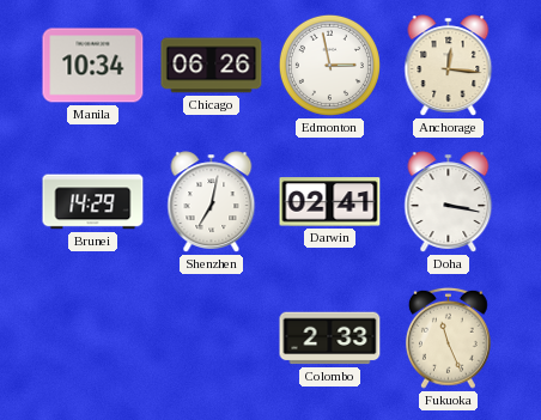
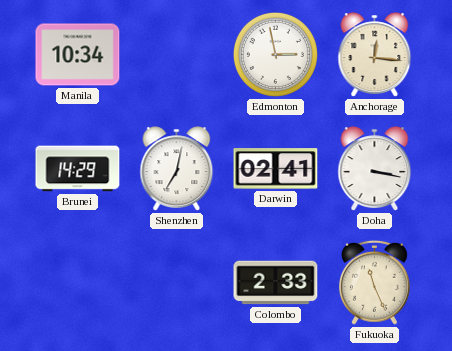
Chicago: 06:26 -> none (212, 66)
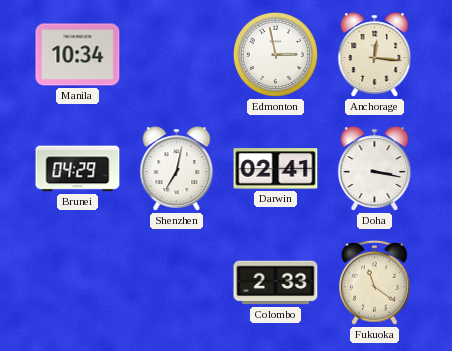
Brunei: 14:29 -> 04:29 (78, 169)
Fukuoka: 11:26 -> 11:21 (374, 282)
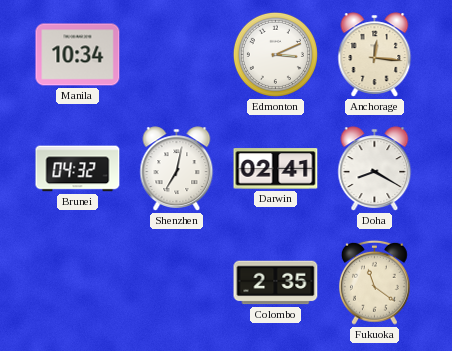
Edmonton: 2:58 -> 3:11 (275, 54)
Brunei: 04:29 -> 04:32 (78, 169)
Doha: 3:17 -> 8:20 (375, 169)
Colombo: 2:33 -> 2:35 (276, 283)
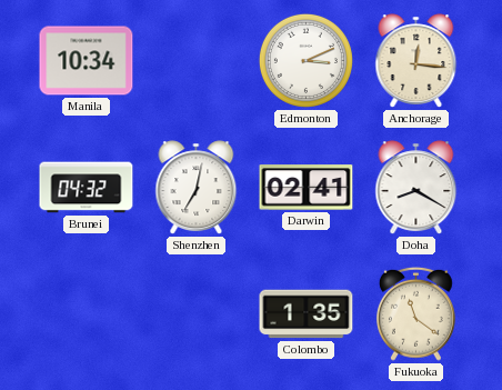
Colombo: 2:35 -> 1:35 (307, 314)
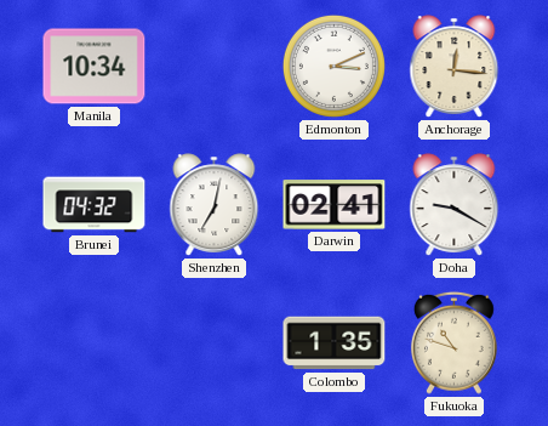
Doha: 8:20 -> 9:20 (455, 205)
Fukuoka: 11:21 -> 10:48 (453, 342)
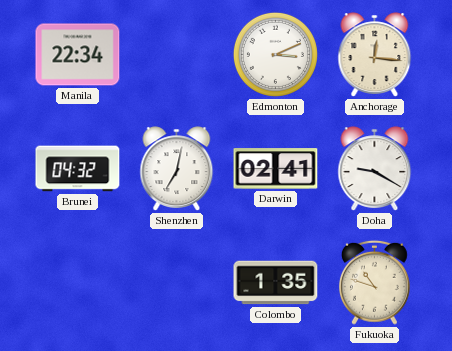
Manila: 10:34 -> 22:34 (78, 55)
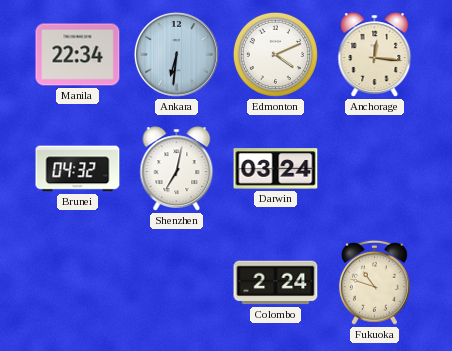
Ankara: none -> 6:31 (176, 54)
Edmonton: 3:11 -> 4:11 (275, 54)
Darwin: 02:41 -> 03:24 (276, 169)
Doha: 9:20 -> none (375, 169)
Colombo: 1:35 -> 2:24 (276, 283)
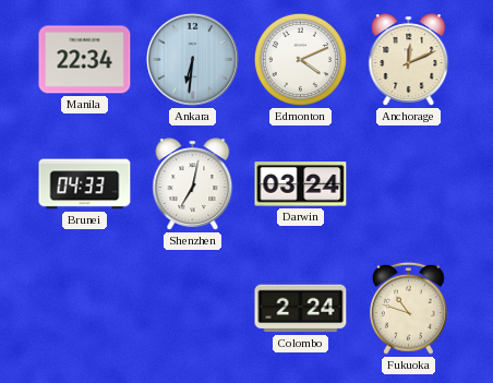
Anchorage: 12:16 -> 12:11 (409, 60)
Brunei: 04:32 -> 04:33 (85, 184)
